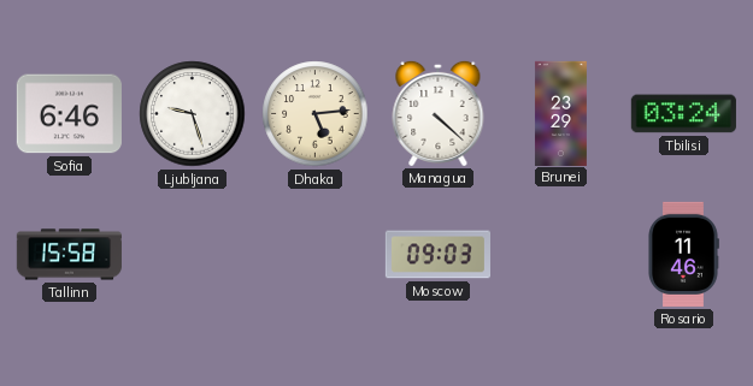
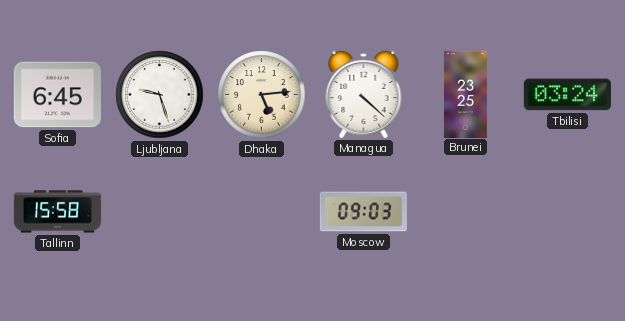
Sofia: 6:46 -> 6:45 (57, 95)
Brunei: 23:29 -> 23:25 (465, 94)
Rosario: 11:46 -> none (683, 254)
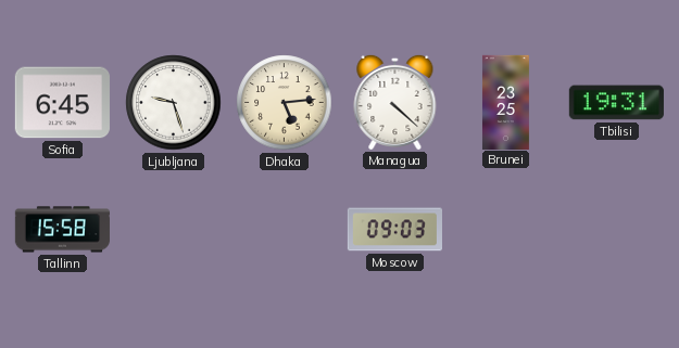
Tbilisi: 03:24 -> 19:31 (616, 103)
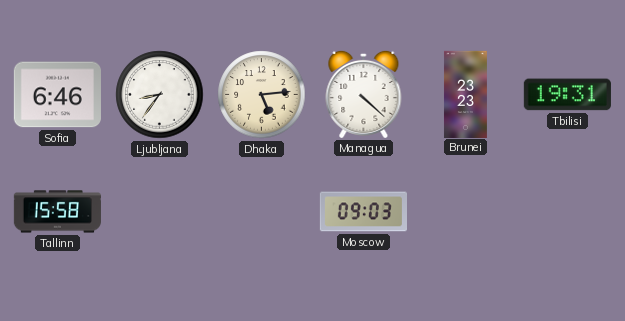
Sofia: 6:45 -> 6:46 (57, 95)
Ljubljana: 9:27 -> 8:36 (160, 95)
Brunei: 23:25 -> 23:23 (465, 94)
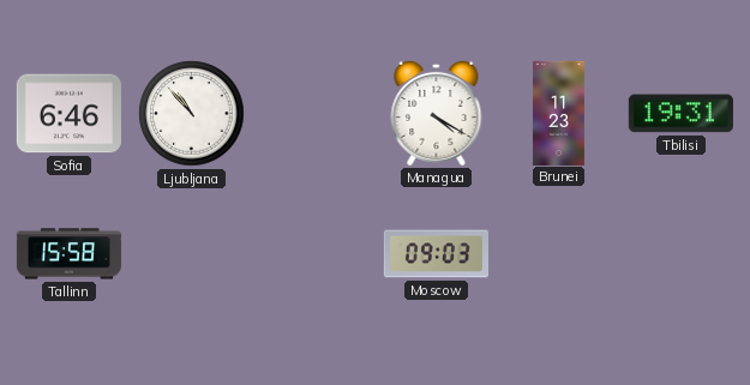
Ljubljana: 8:36 -> 10:53 (192, 114)
Dhaka: 5:14 -> none (262, 95)
Managua: 4:22 -> 4:20 (437, 113)
Brunei: 23:23 -> 11:23 (558, 113)
